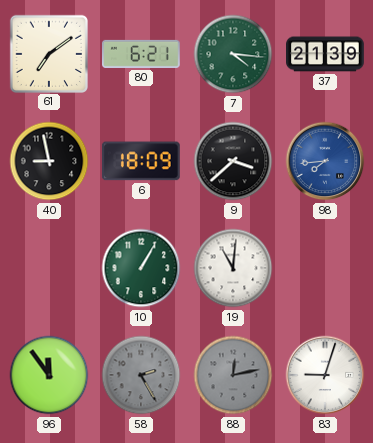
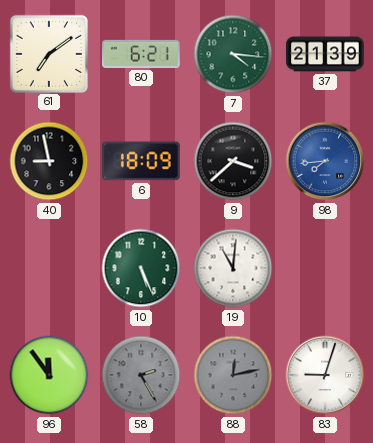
10: 1:05 -> 5:26 (141, 268)
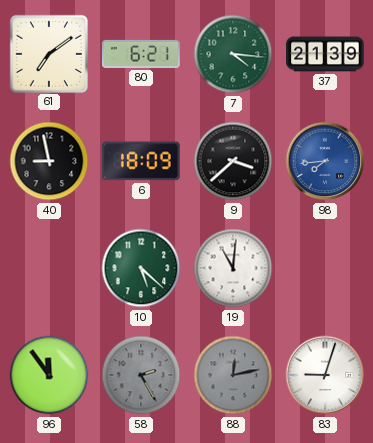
10: 5:26 -> 5:22 (141, 268)
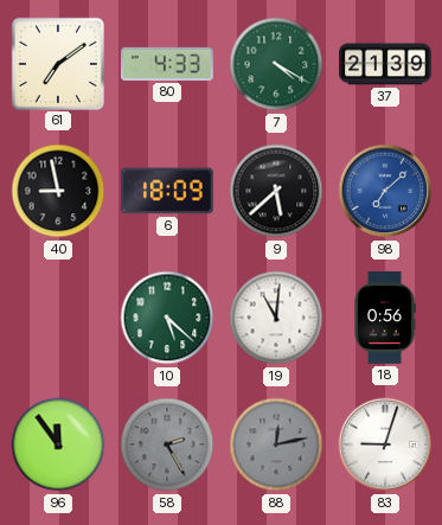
80: 6:21 -> 4:33 (168, 64)
7: 4:16 -> 4:20 (276, 64)
9: 3:38 -> 5:38 (276, 191)
98: 7:44 -> 7:08 (385, 191)
18: none -> 0:56 (385, 318)
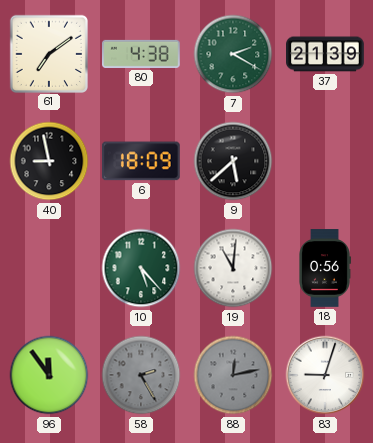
80: 4:33 -> 4:38 (142, 54)
7: 4:20 -> 2:20 (233, 54)
98: 7:08 -> none (385, 191)
10: 5:22 -> 5:23 (141, 268)
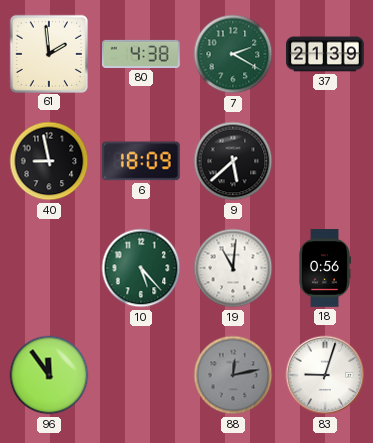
61: 7:09 -> 1:59 (48, 53)
58: 2:25 -> none (141, 375)
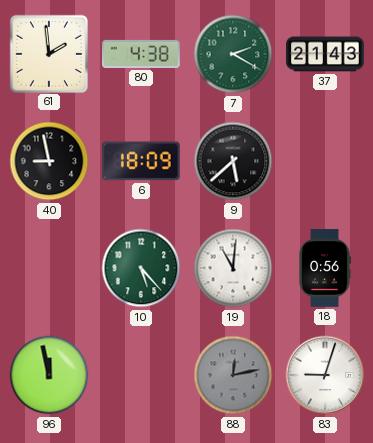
37: 21:39 -> 21:43 (325, 54)
96: 11:54 -> 11:58 (49, 375)
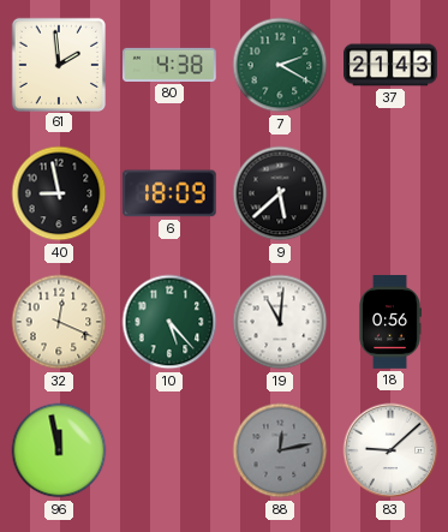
32: none -> 12:19 (59, 322)
83: 9:03 -> 9:08 (390, 450)
